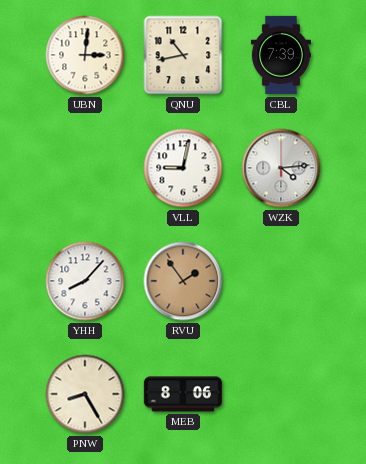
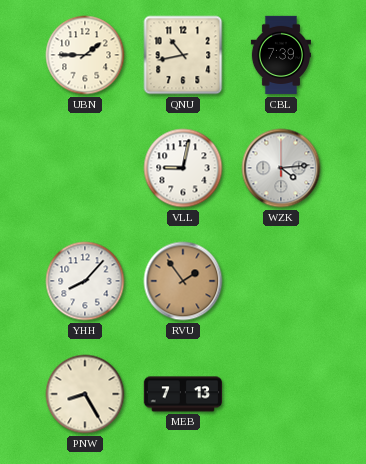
UBN: 3:01 -> 1:45 (85, 55)
MEB: 8:06 -> 7:13 (183, 394)
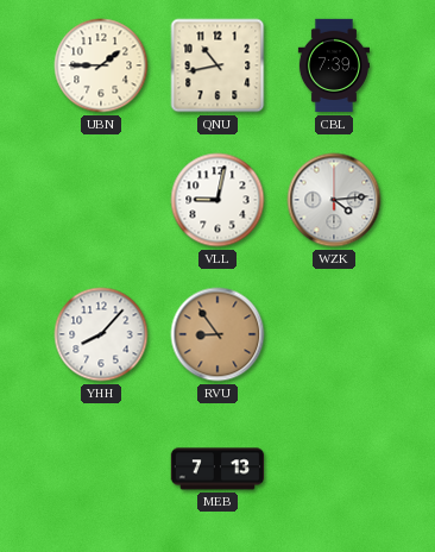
RVU: 1:54 -> 8:54 (218, 334)
PNW: 8:25 -> none (85, 394)
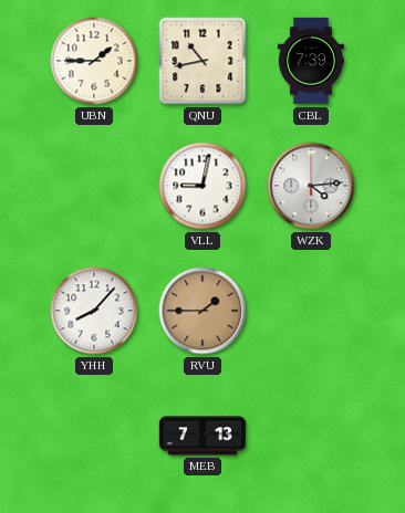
RVU: 8:54 -> 1:45 (202, 311)
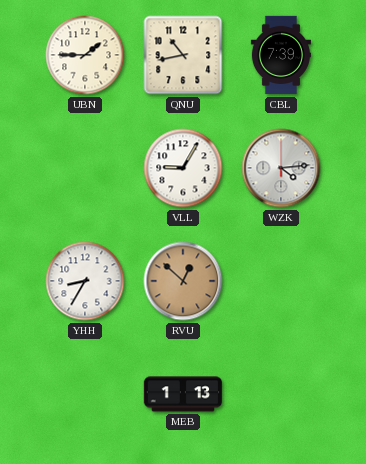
VLL: 9:02 -> 9:05 (183, 168)
YHH: 8:07 -> 8:35 (85, 281)
RVU: 1:45 -> 12:52 (183, 281)
MEB: 7:13 -> 1:13 (183, 394)
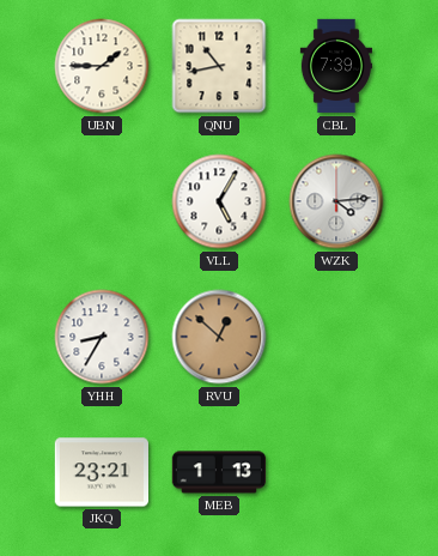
VLL: 9:05 -> 5:05 (219, 201)
JKQ: none -> 23:21 (101, 472)
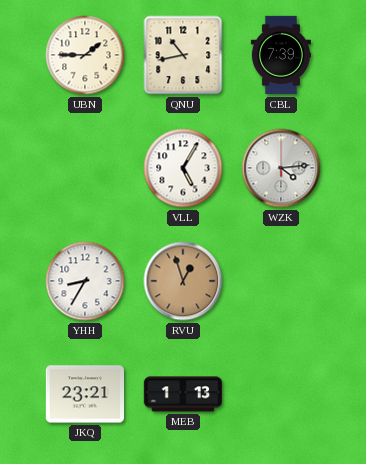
RVU: 12:52 -> 12:57 (183, 281)
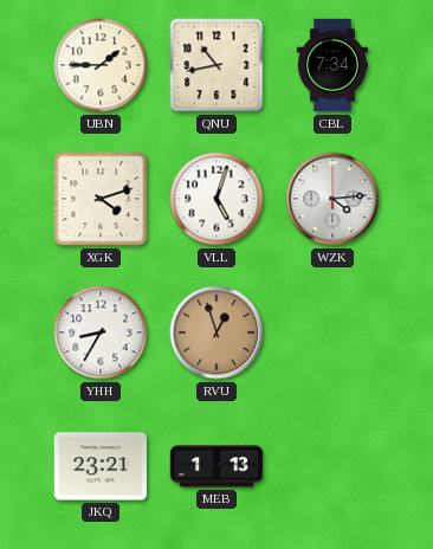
CBL: 7:39 -> 7:34 (332, 65)
XGK: none -> 4:12 (101, 199)
VLL: 5:05 -> 5:03 (217, 199)
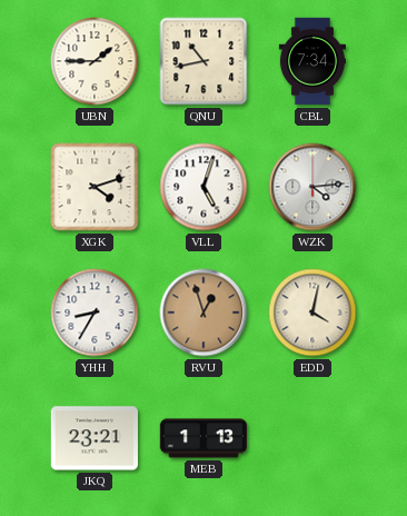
EDD: none -> 4:02 (312, 312)
